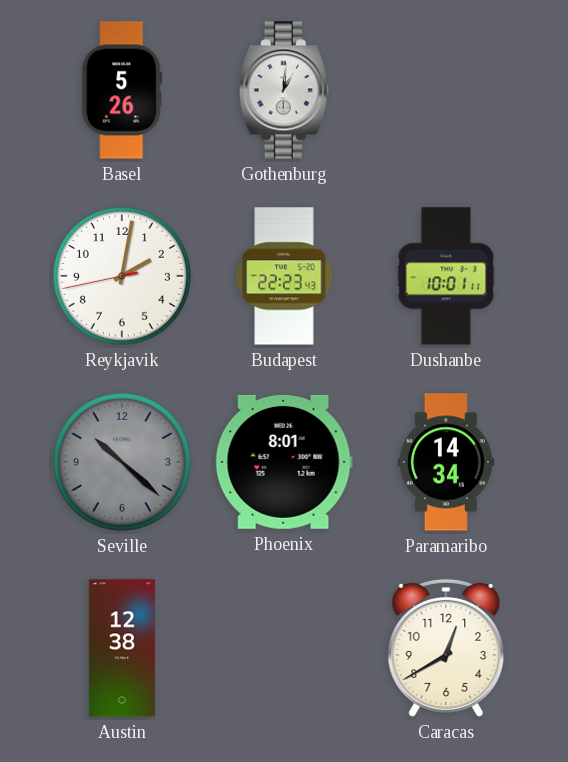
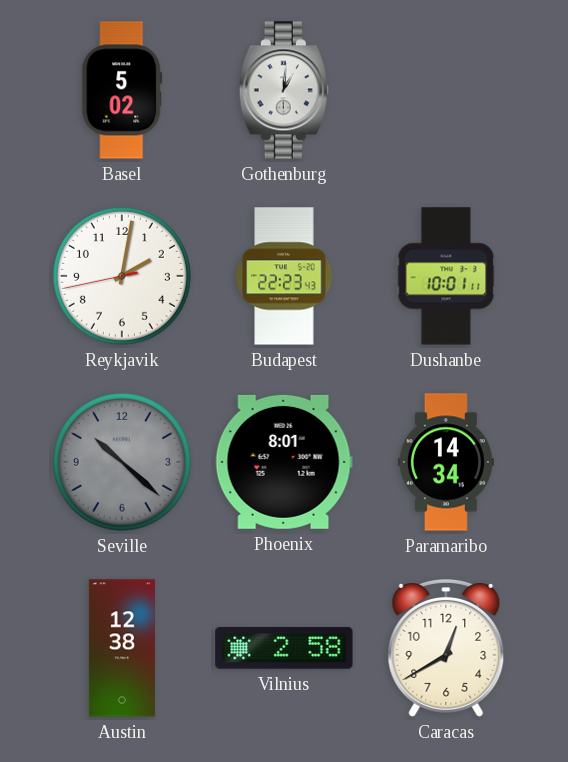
Basel: 5:26 -> 5:02 (122, 90)
Vilnius: none -> 2:58 (284, 648)
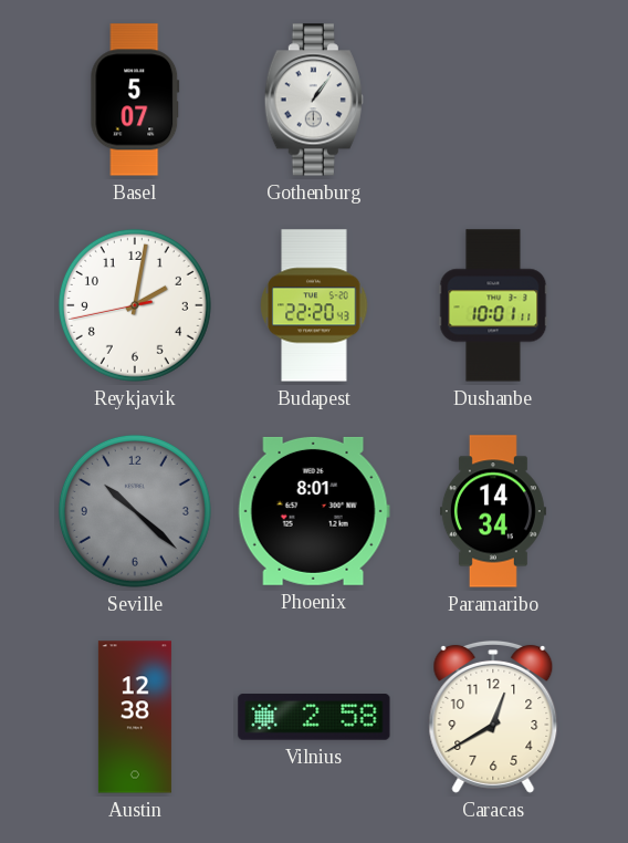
Basel: 5:02 -> 5:07 (135, 100)
Gothenburg: 1:01 -> 1:06 (314, 100)
Budapest: 22:23 -> 22:20 (314, 305)
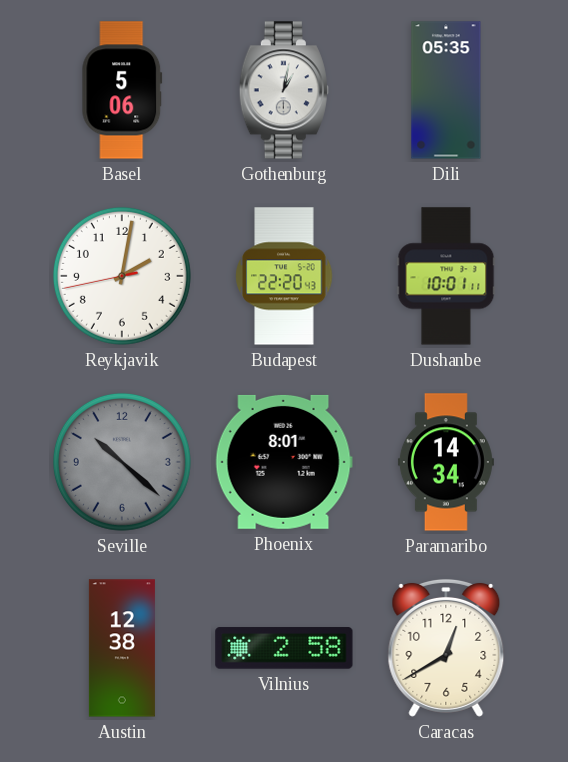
Basel: 5:07 -> 5:06 (122, 90)
Gothenburg: 1:06 -> 1:02 (284, 90)
Dili: none -> 05:35 (446, 90)
